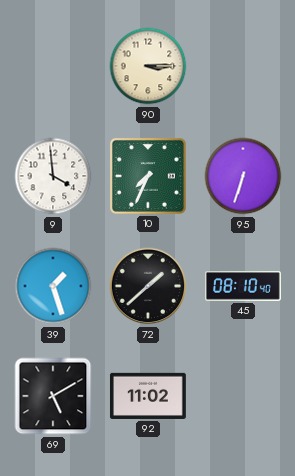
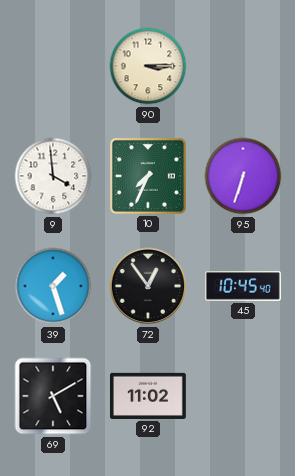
72: 1:38 -> 12:54 (148, 286)
45: 08:10 -> 10:45 (244, 286)
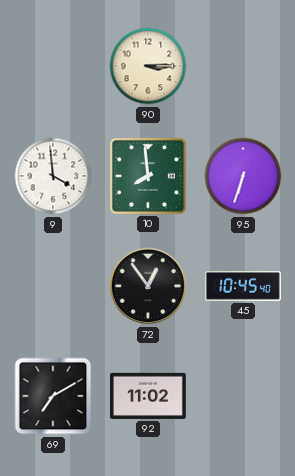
10: 7:34 -> 7:59 (148, 176)
39: 1:27 -> none (53, 286)
69: 5:10 -> 7:10 (53, 396)
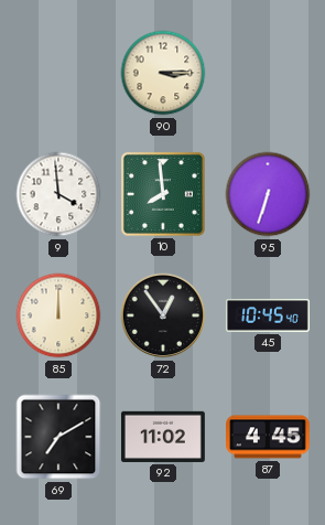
85: none -> 12:00 (58, 315)
87: none -> 4:45 (269, 437)
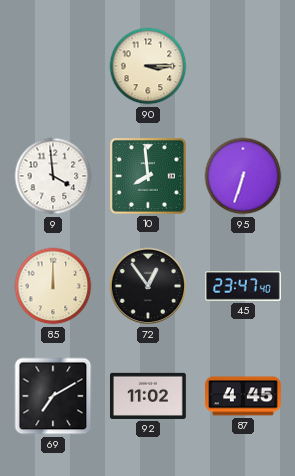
45: 10:45 -> 23:47 (244, 286)
